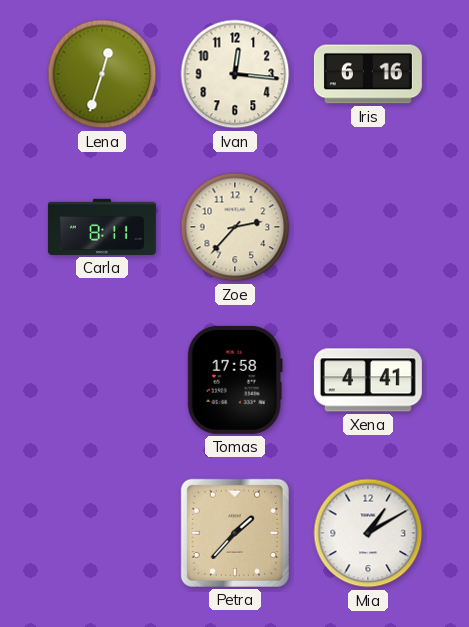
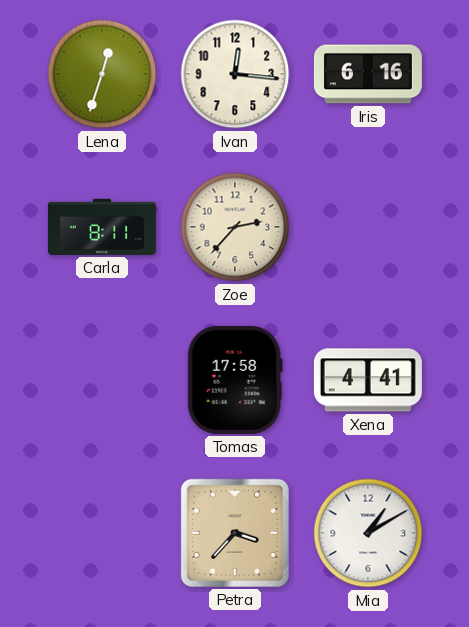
Petra: 1:37 -> 3:37 (235, 533)
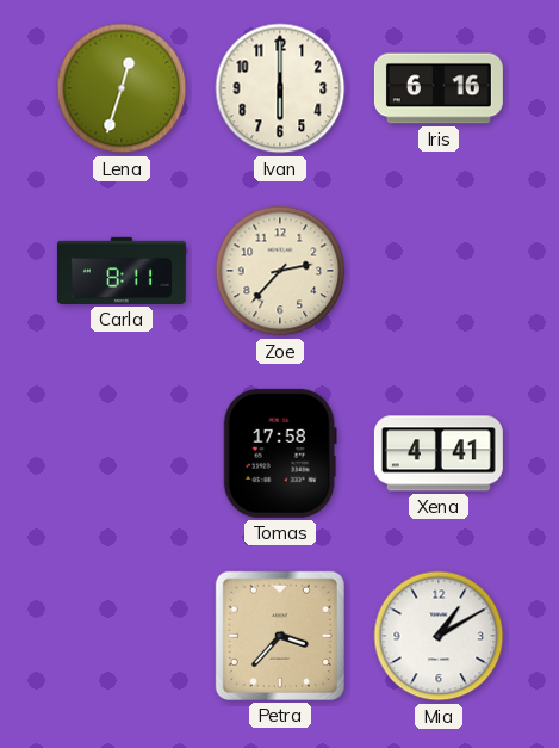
Ivan: 12:16 -> 6:00 (280, 88)
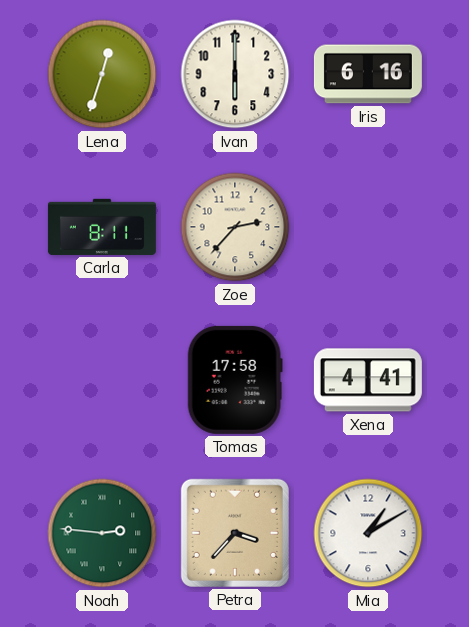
Noah: none -> 2:46 (102, 533)
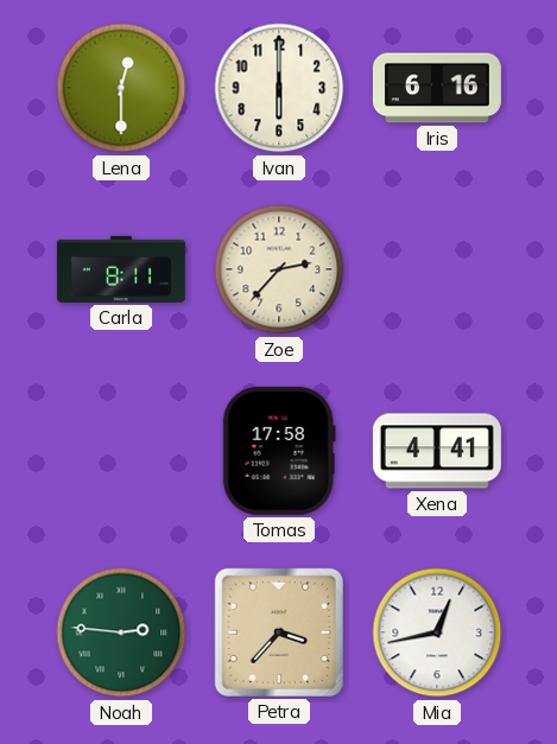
Lena: 12:33 -> 12:30 (121, 88)
Mia: 1:10 -> 12:43 (437, 632)
